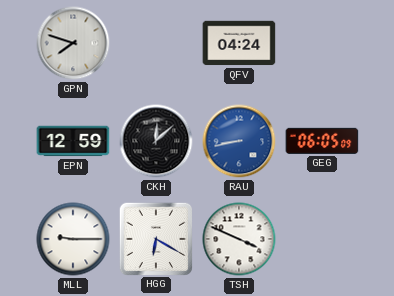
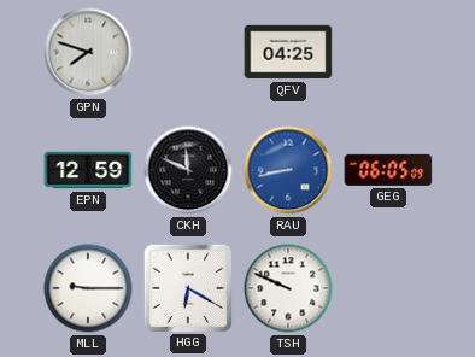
QFV: 04:24 -> 04:25 (288, 52)
CKH: 12:08 -> 11:49 (188, 170)
TSH: 3:49 -> 9:49 (288, 288)
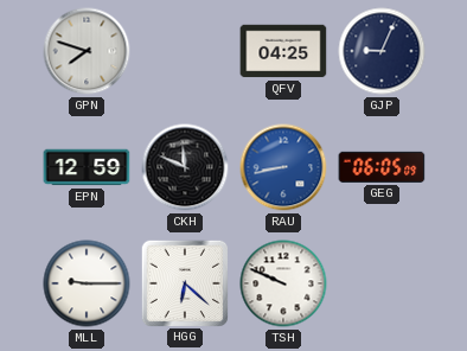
GJP: none -> 9:04 (382, 51)
HGG: 6:20 -> 6:22 (184, 282)
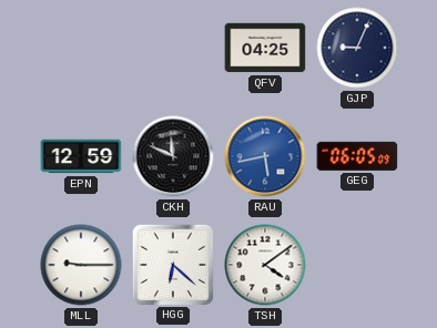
GPN: 7:48 -> none (87, 51)
RAU: 8:43 -> 5:43 (265, 156)
TSH: 9:49 -> 4:09 (265, 265)
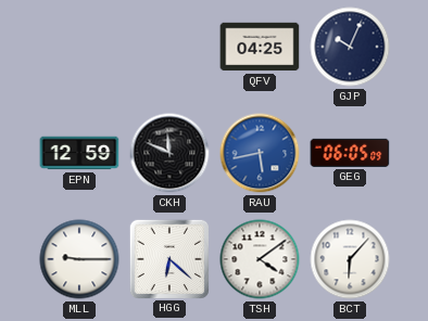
GJP: 9:04 -> 10:04 (350, 47)
BCT: none -> 6:07 (350, 259)
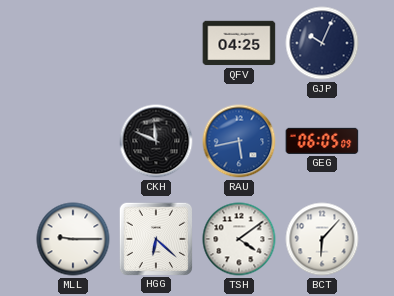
EPN: 12:59 -> none (79, 153)
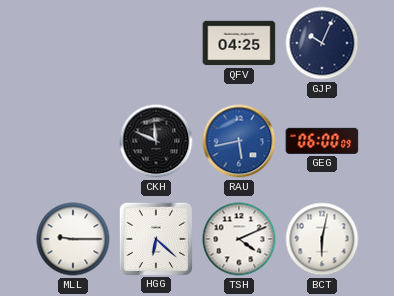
GEG: 06:05 -> 06:00 (322, 141)
TSH: 4:09 -> 4:11 (239, 239)
BCT: 6:07 -> 6:02 (322, 239)
